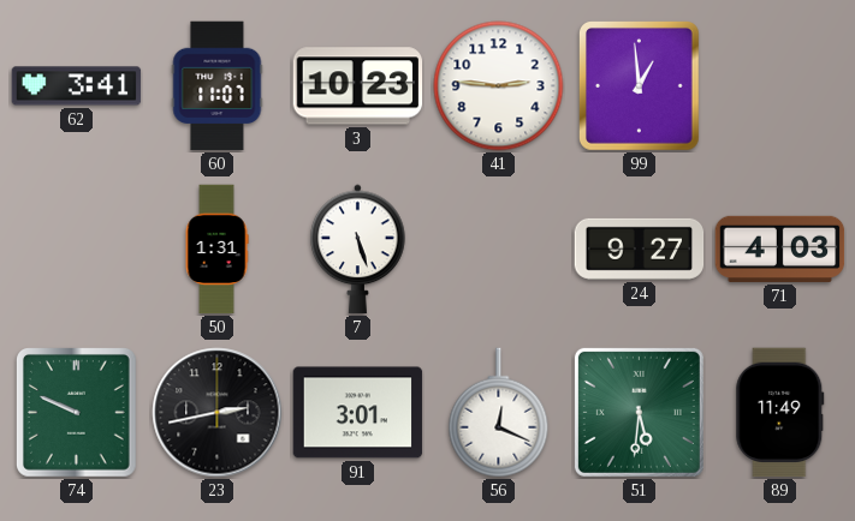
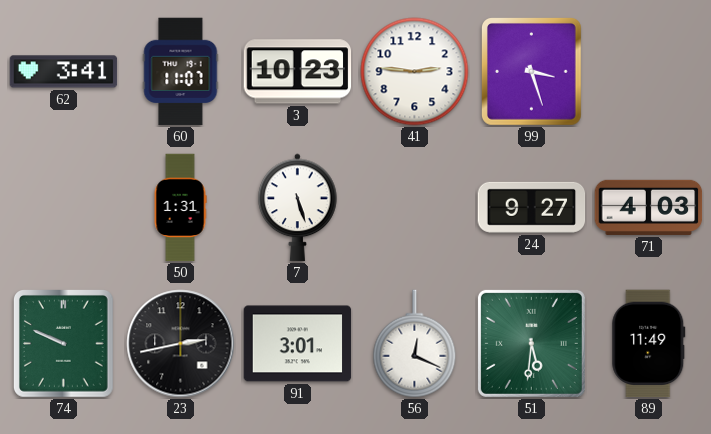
99: 12:59 -> 3:27 (531, 72)
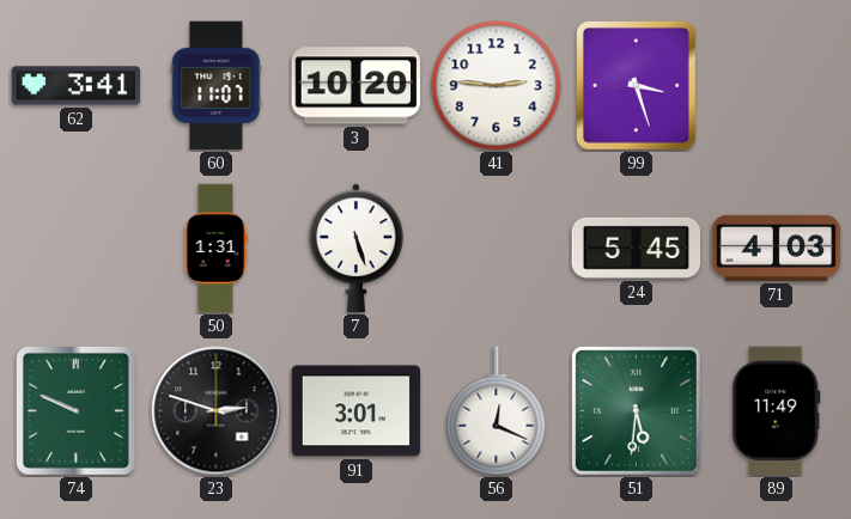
3: 10:23 -> 10:20 (357, 86)
24: 9:27 -> 5:45 (637, 248)
23: 2:43 -> 2:48 (217, 411)
